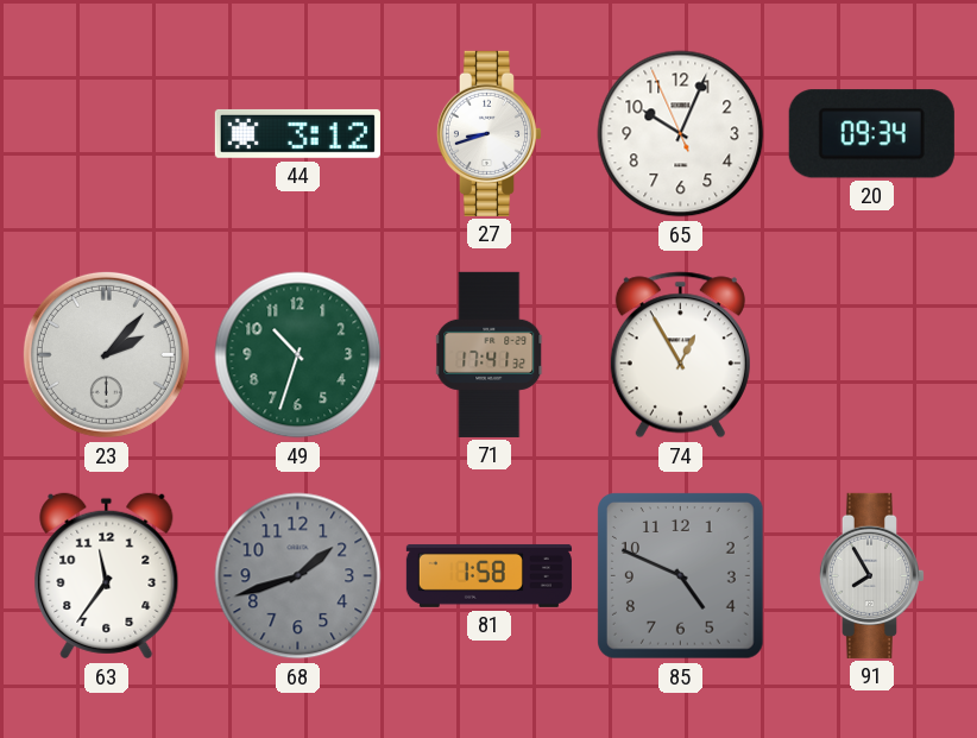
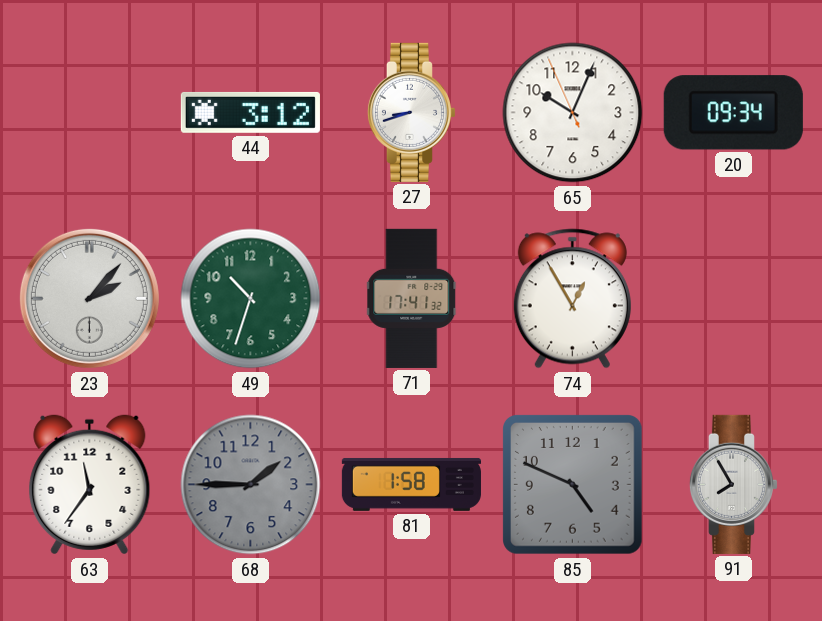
68: 1:42 -> 1:45 (251, 485)
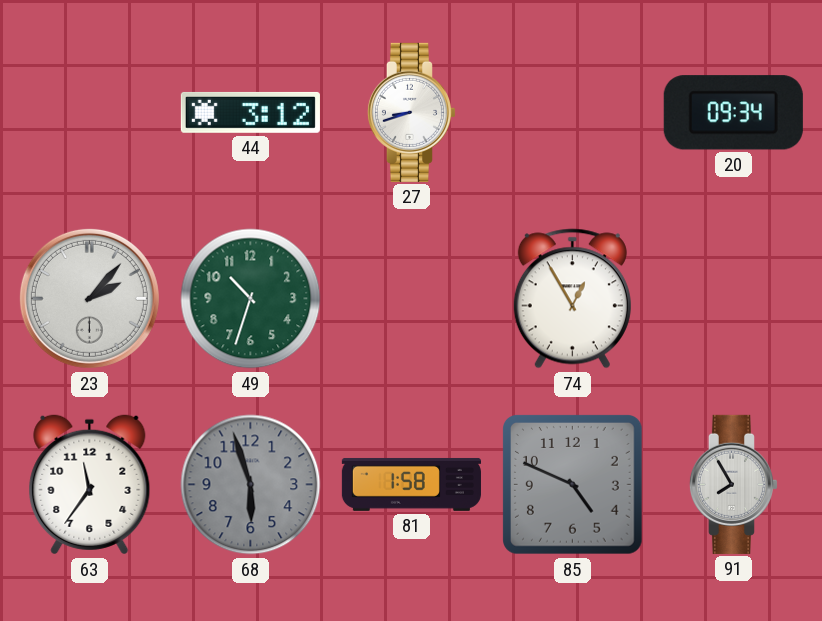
65: 10:03 -> none (573, 113)
71: 17:41 -> none (412, 298)
68: 1:45 -> 5:57 (251, 485)
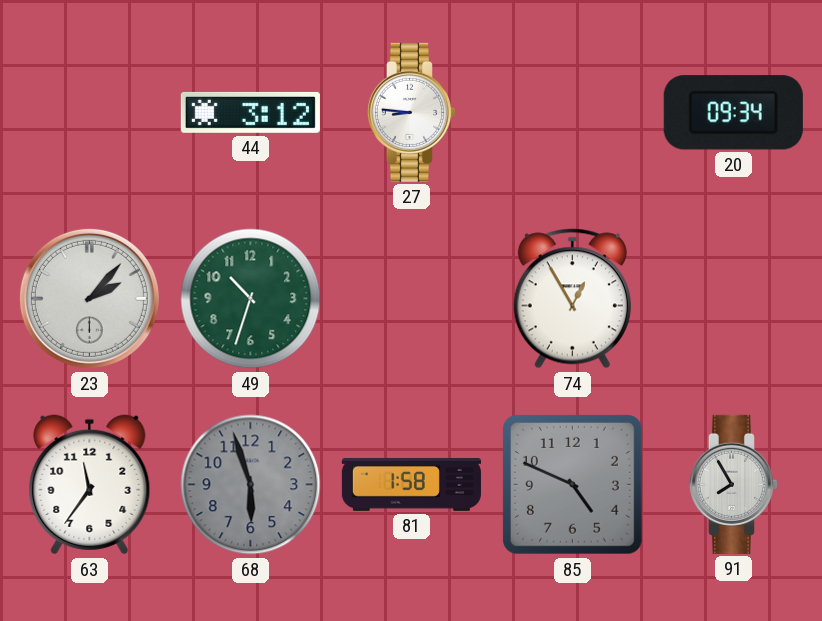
27: 8:42 -> 8:46 (411, 112)
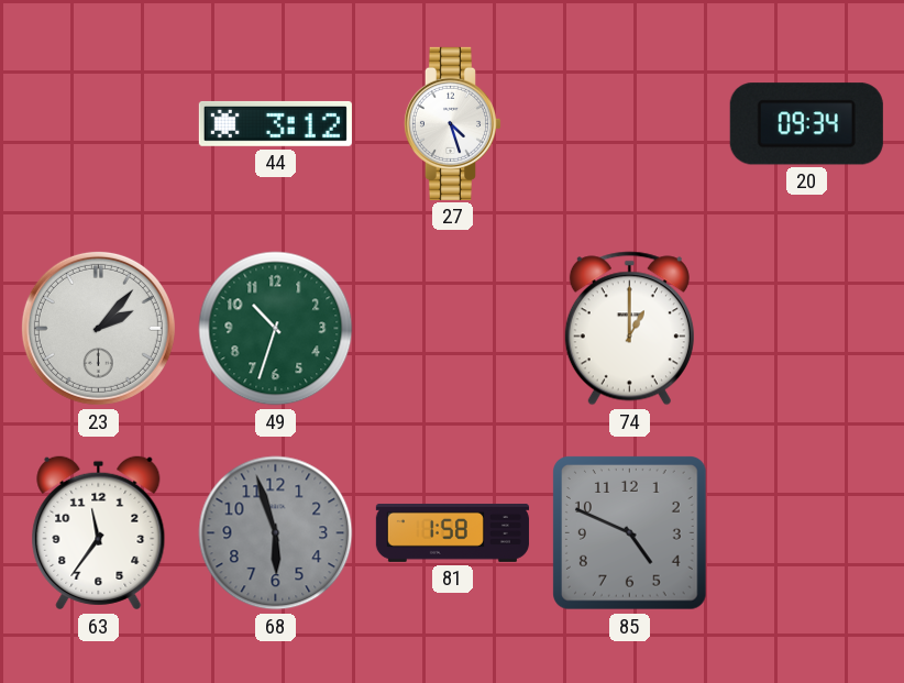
27: 8:46 -> 4:27 (452, 123)
74: 12:55 -> 1:00 (629, 329)
91: 7:55 -> none (733, 484)
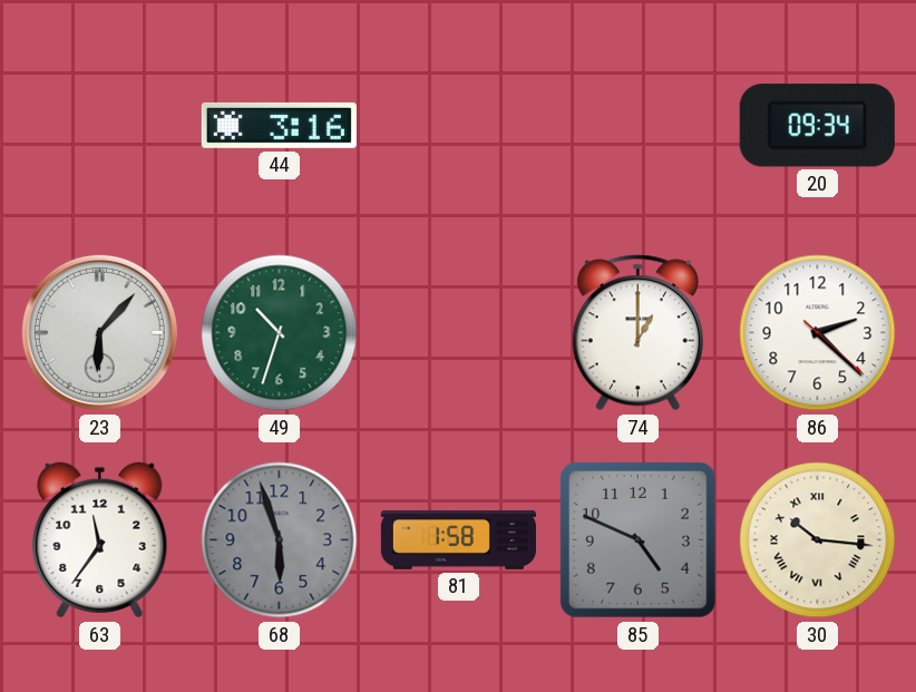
44: 3:12 -> 3:16 (279, 125)
27: 4:27 -> none (452, 123)
23: 2:07 -> 6:07 (99, 332)
86: none -> 2:22 (818, 333)
30: none -> 10:16 (818, 540)
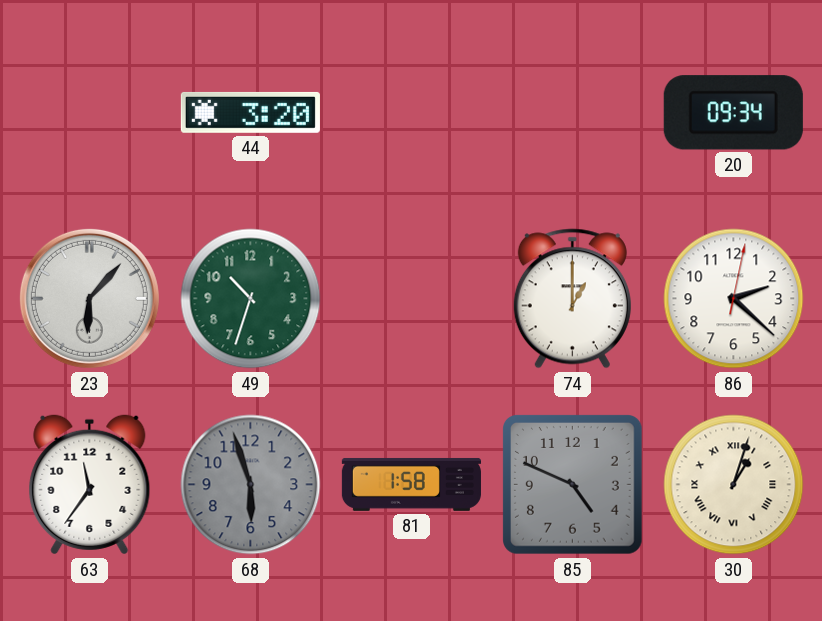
44: 3:16 -> 3:20 (250, 112)
86: 2:22:22 -> 2:22:02 (734, 299)
30: 10:16 -> 1:03 (734, 485)
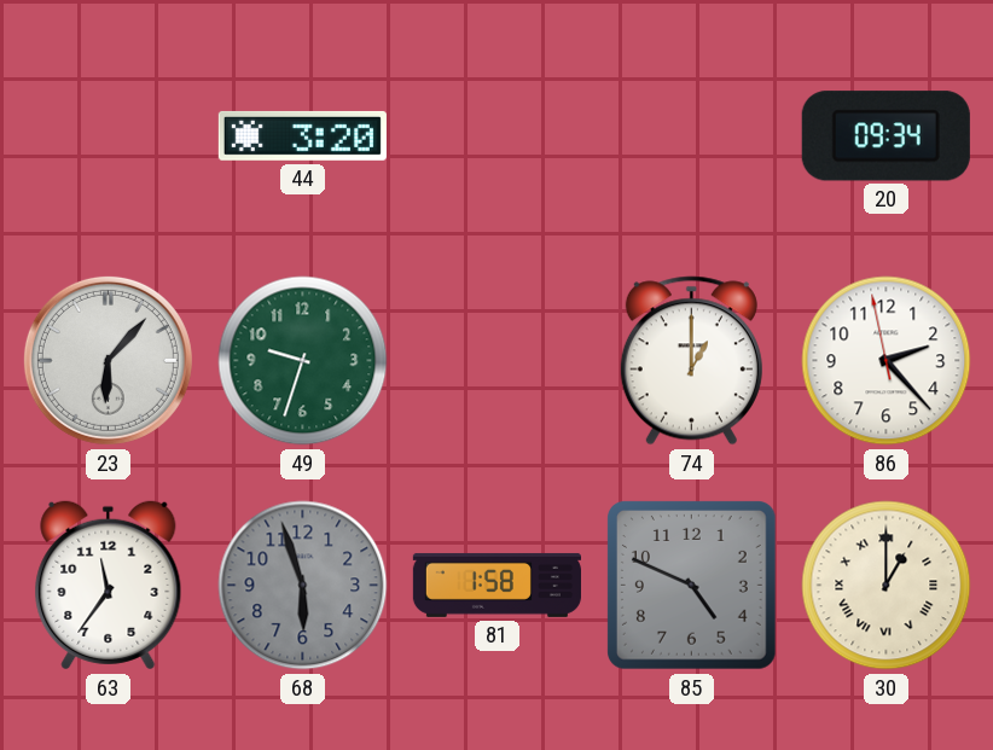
49: 10:33 -> 9:33 (303, 361)
86: 2:22:02 -> 2:22:58 (887, 361)
30: 1:03 -> 1:00 (887, 586)
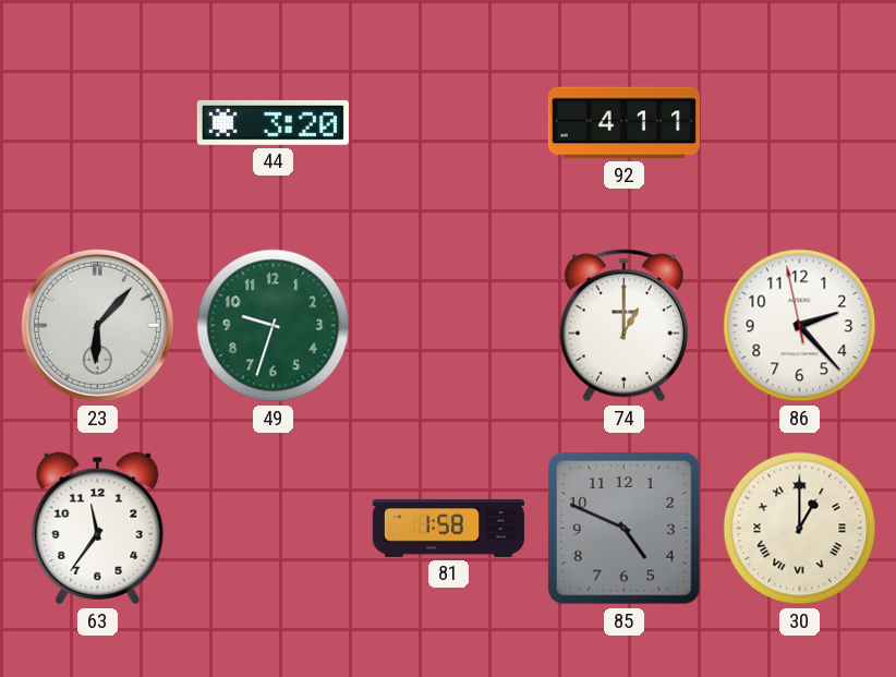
92: none -> 4:11 (623, 123)
20: 09:34 -> none (885, 136)
68: 5:57 -> none (303, 586)
